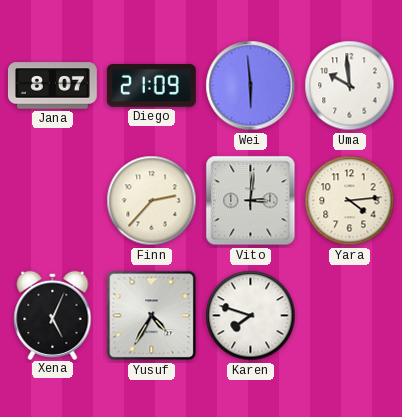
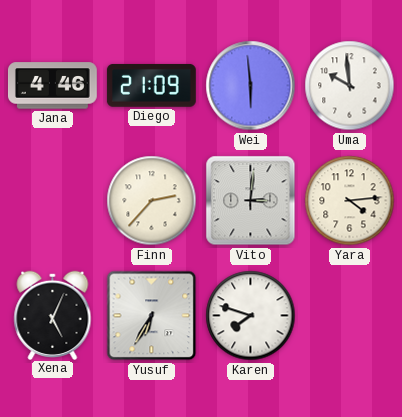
Jana: 8:07 -> 4:46 (53, 86)
Yusuf: 4:35 -> 6:35 (152, 316)
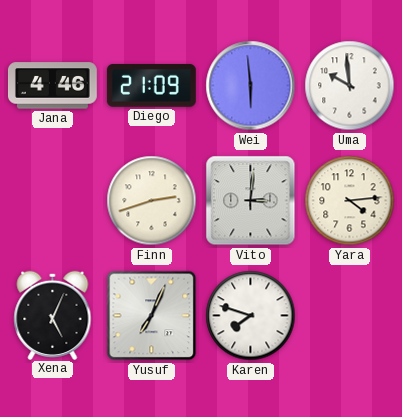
Finn: 2:37 -> 2:42 (152, 201)
Yusuf: 6:35 -> 7:04 (152, 316)
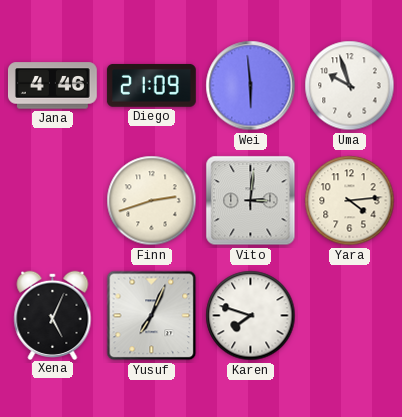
Uma: 9:59 -> 9:57 (350, 86)
